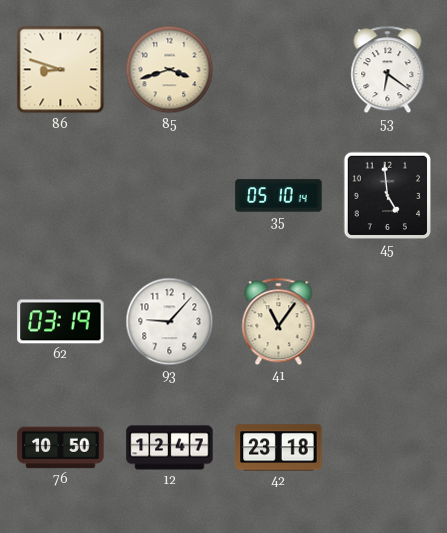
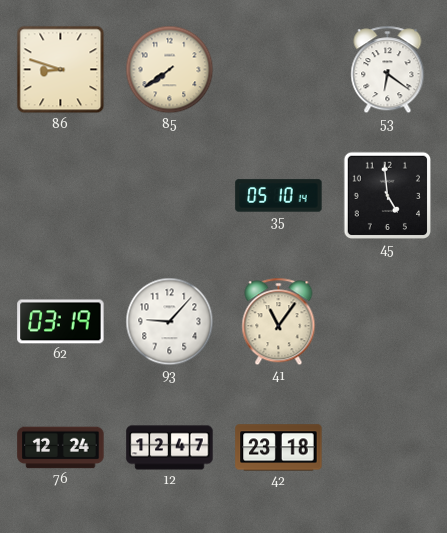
85: 3:42 -> 7:39 (170, 70)
76: 10:50 -> 12:24 (61, 448)
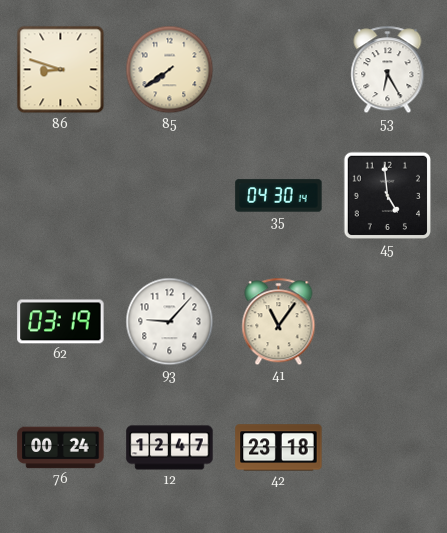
53: 6:21 -> 6:25 (388, 70)
35: 05:10 -> 04:30 (279, 196)
76: 12:24 -> 00:24 (61, 448)
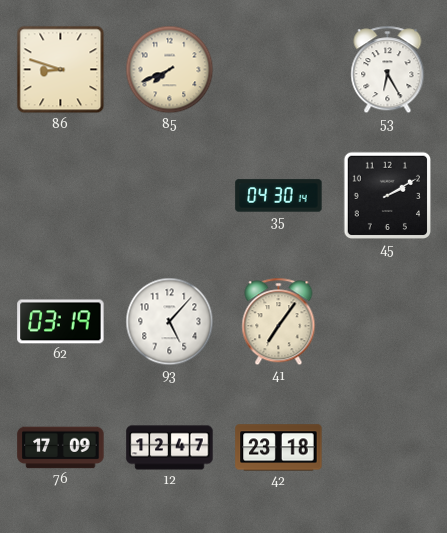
85: 7:39 -> 7:41 (170, 70)
45: 4:59 -> 2:10 (388, 196)
93: 9:07 -> 5:07 (170, 322)
41: 11:06 -> 7:06 (279, 322)
76: 00:24 -> 17:09 (61, 448)
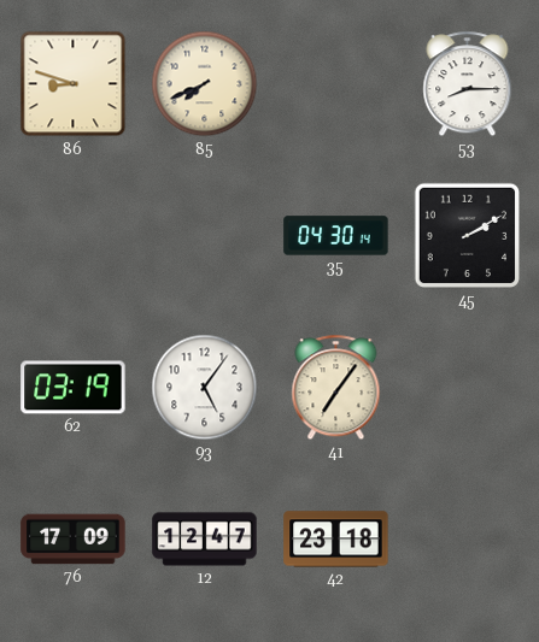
53: 6:25 -> 8:15 (468, 84)
93: 5:07 -> 5:06 (205, 388)
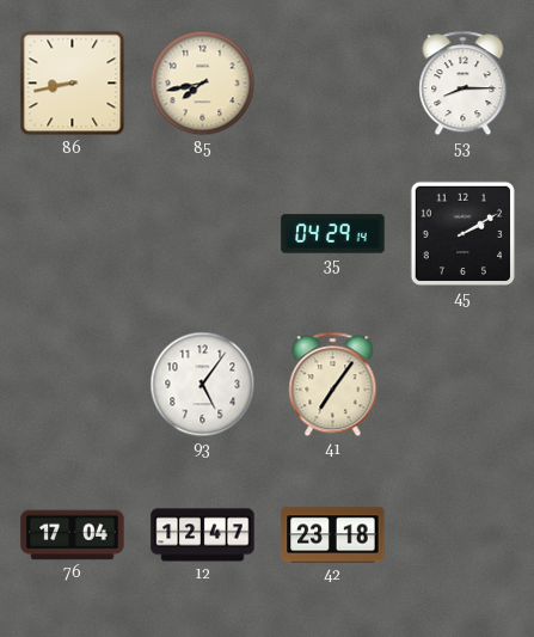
86: 8:48 -> 8:43 (73, 84)
85: 7:41 -> 7:43 (203, 84)
35: 04:30 -> 04:29 (333, 234)
62: 03:19 -> none (74, 388)
76: 17:09 -> 17:04 (73, 535)
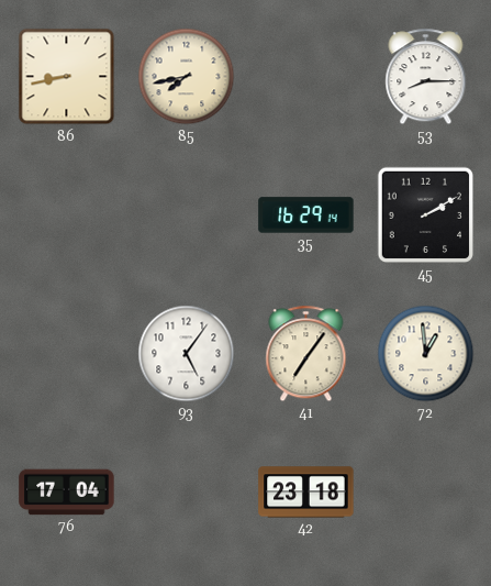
35: 04:29 -> 16:29 (306, 215)
72: none -> 12:59 (426, 354)
12: 12:47 -> none (203, 535)
